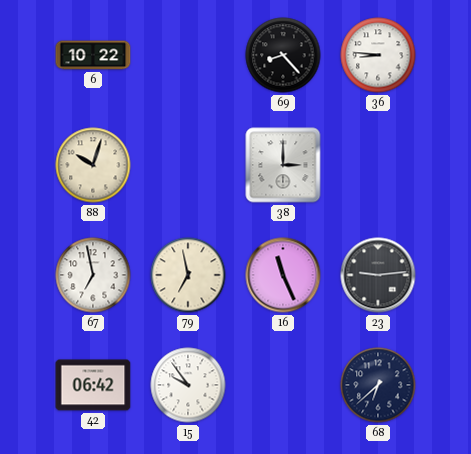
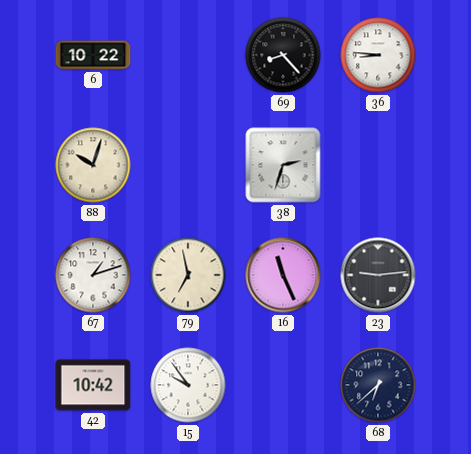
38: 3:00 -> 2:33 (283, 165)
67: 6:58 -> 1:12 (93, 275)
42: 06:42 -> 10:42 (93, 385)
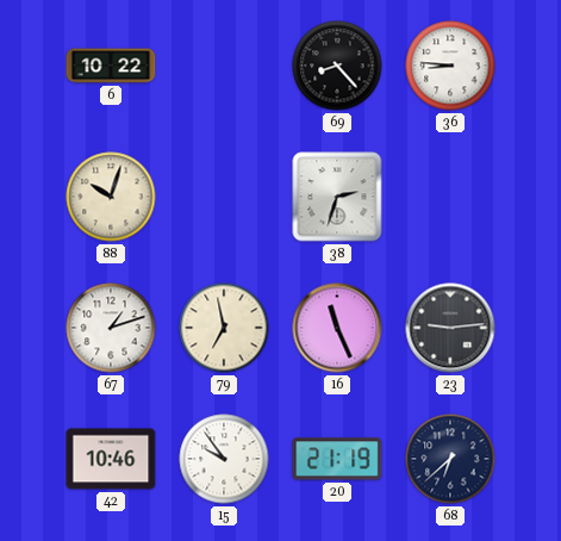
42: 10:42 -> 10:46 (111, 459)
20: none -> 21:19 (337, 459)
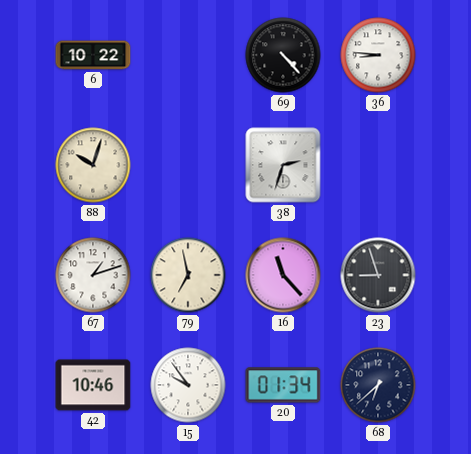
69: 8:23 -> 4:23 (283, 55)
16: 11:26 -> 11:23 (283, 275)
23: 9:14 -> 8:57 (378, 275)
20: 21:19 -> 01:34 (283, 385)
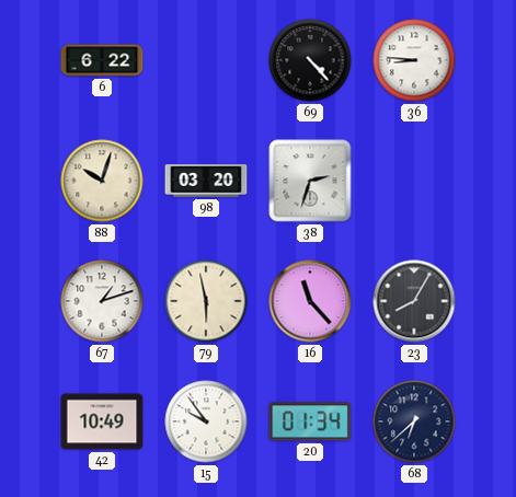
6: 10:22 -> 6:22 (102, 60)
98: none -> 03:20 (206, 181)
79: 6:58 -> 5:58 (206, 301)
23: 8:57 -> 8:05 (414, 301)
42: 10:46 -> 10:49 (102, 421)
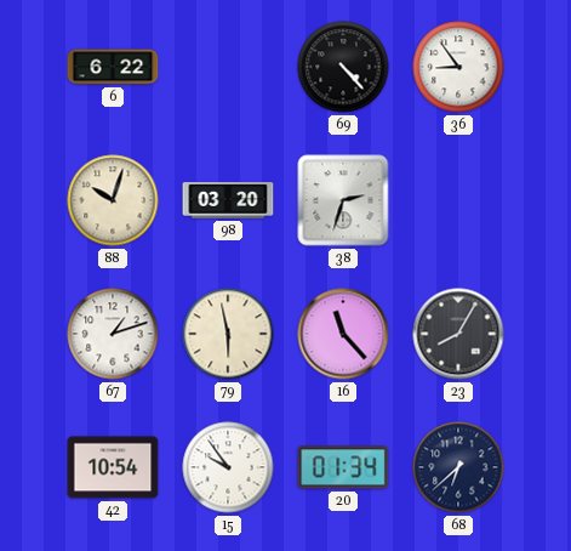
36: 8:46 -> 8:54 (458, 67)
42: 10:49 -> 10:54 (113, 467)
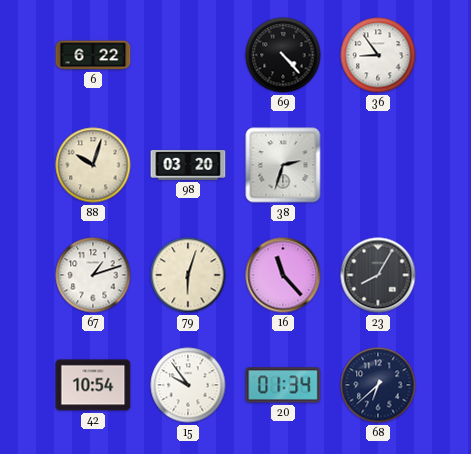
79: 5:58 -> 6:03 (188, 275)
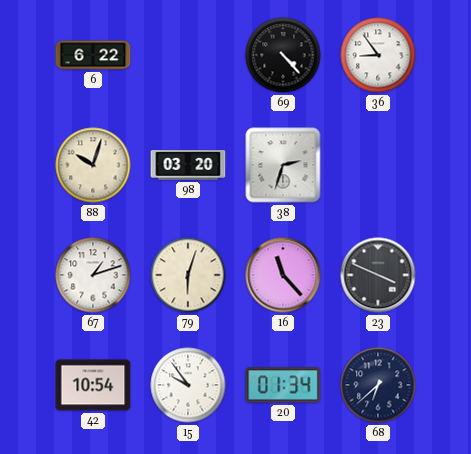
23: 8:05 -> 3:49 (378, 275)
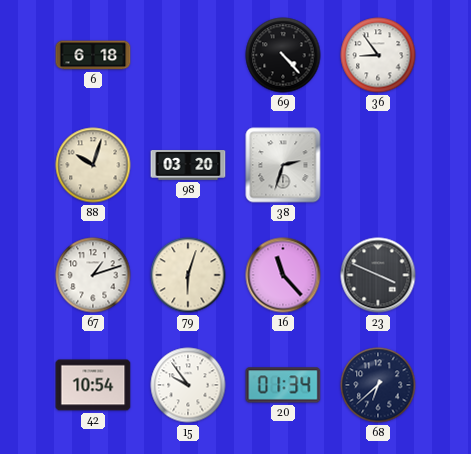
6: 6:22 -> 6:18 (93, 55)
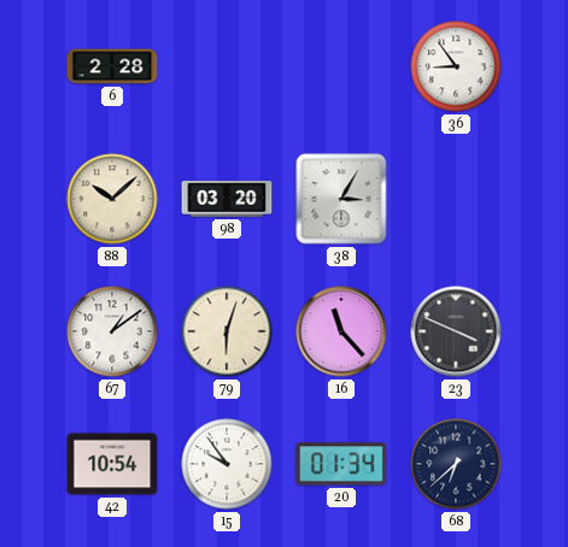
6: 6:18 -> 2:28 (112, 66)
69: 4:23 -> none (283, 55)
88: 10:03 -> 10:08 (112, 199)
38: 2:33 -> 3:05 (341, 199)
67: 1:12 -> 1:09 (112, 331)
